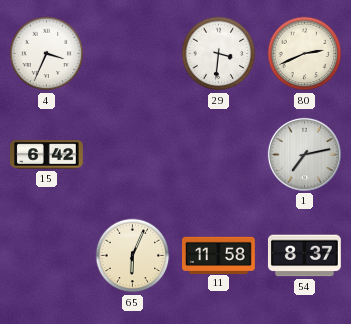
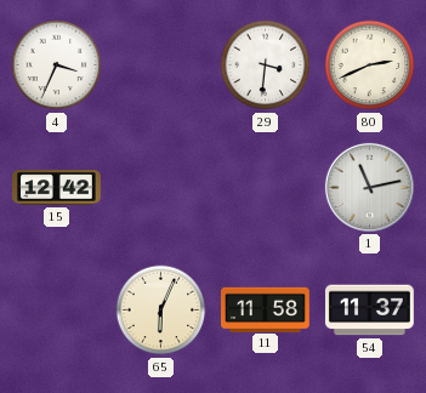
15: 6:42 -> 12:42 (57, 188)
1: 7:13 -> 11:13 (369, 187)
54: 8:37 -> 11:37 (369, 311)
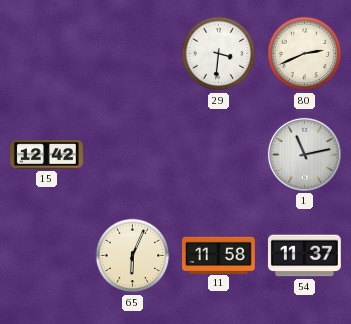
4: 3:34 -> none (57, 65)
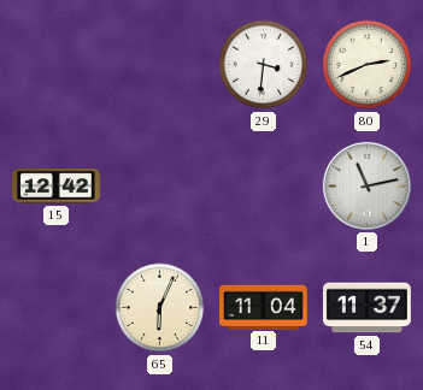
11: 11:58 -> 11:04 (264, 307)
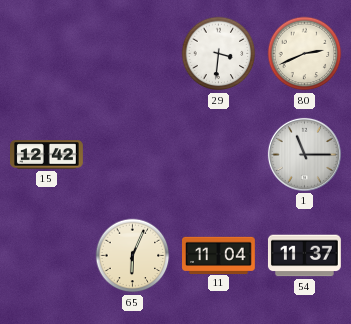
1: 11:13 -> 11:15 (304, 154)
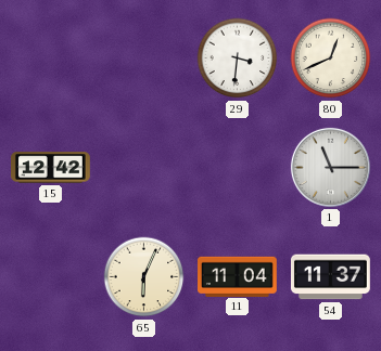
80: 2:41 -> 12:41 (331, 58)
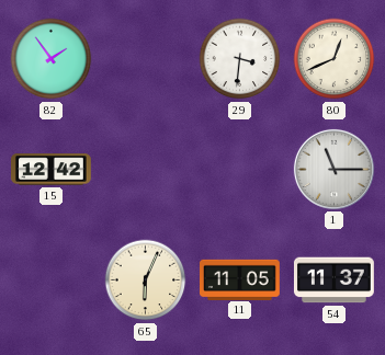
82: none -> 1:54 (52, 59)
11: 11:04 -> 11:05 (240, 279)
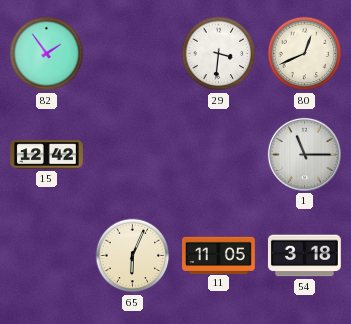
54: 11:37 -> 3:18 (304, 256)
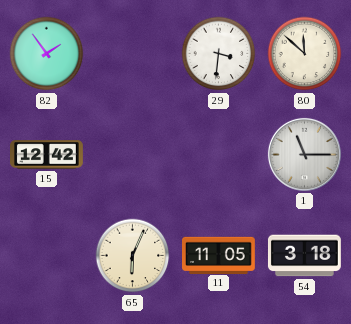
80: 12:41 -> 11:52 (305, 54)
